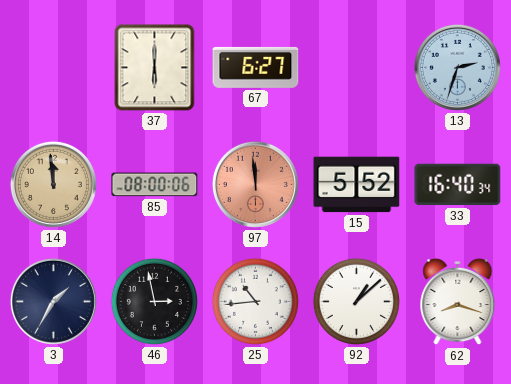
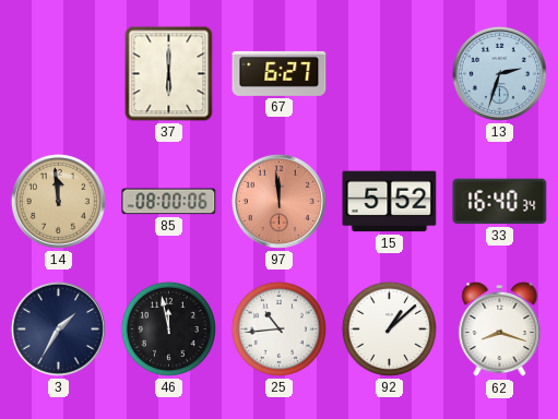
46: 2:58 -> 11:58 (168, 328)
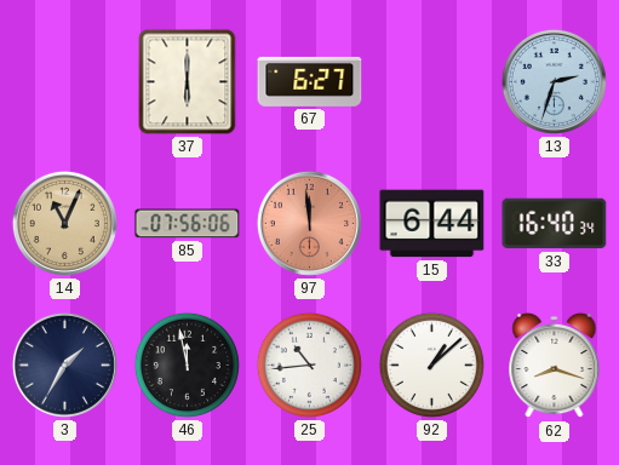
14: 11:59 -> 11:04 (64, 223)
85: 08:00 -> 07:56 (188, 224)
15: 5:52 -> 6:44 (432, 224)
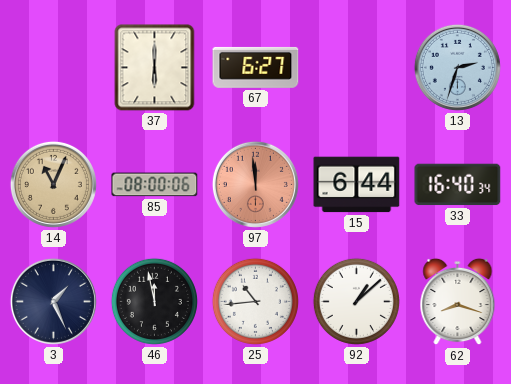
85: 07:56 -> 08:00 (155, 185)
3: 1:35 -> 1:26 (53, 301)
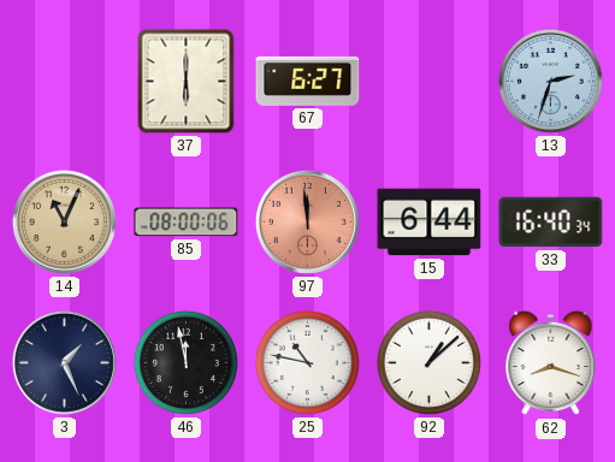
25: 10:44 -> 10:47 (307, 362)
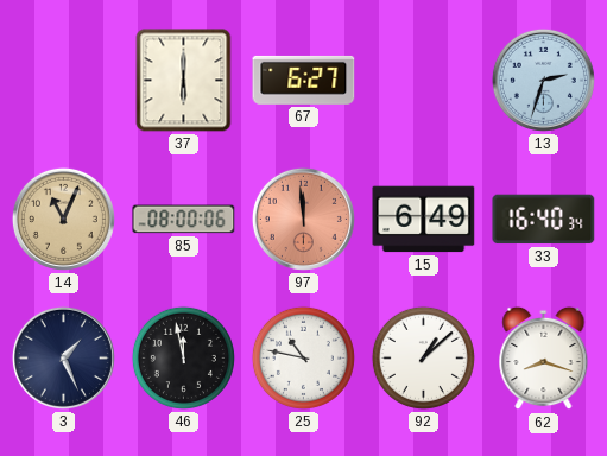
15: 6:44 -> 6:49 (424, 220)
